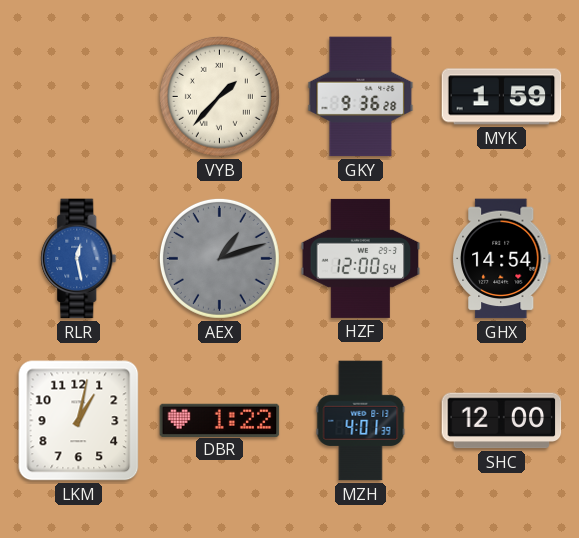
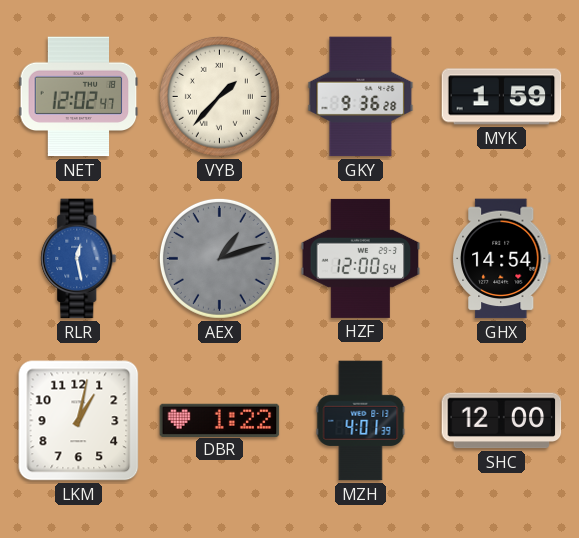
NET: none -> 12:02 (79, 97)
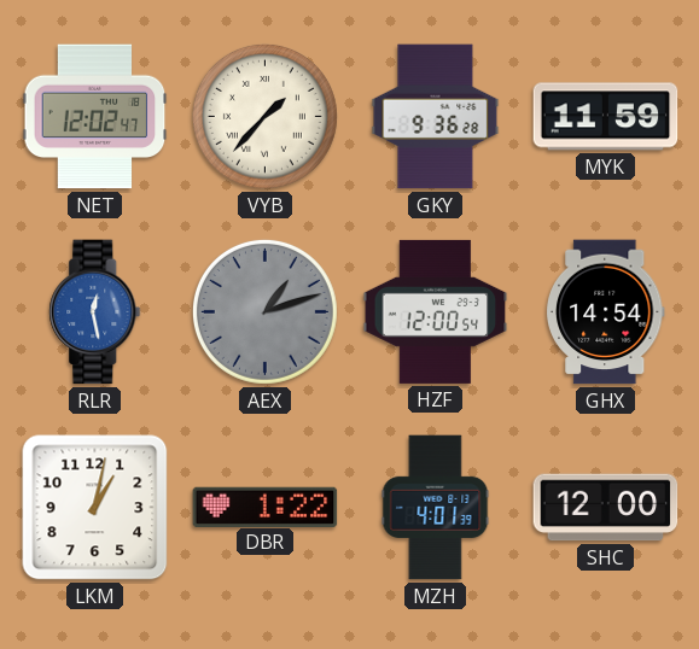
MYK: 1:59 -> 11:59 (606, 117)
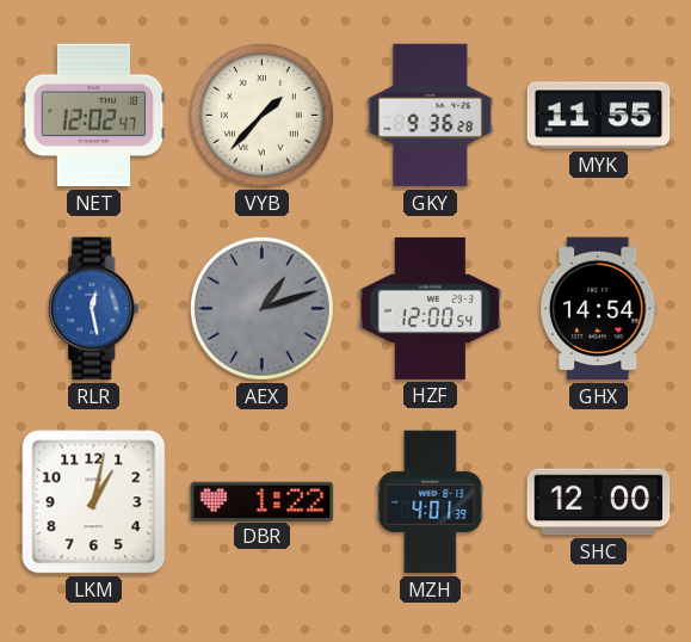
MYK: 11:59 -> 11:55 (599, 116)
